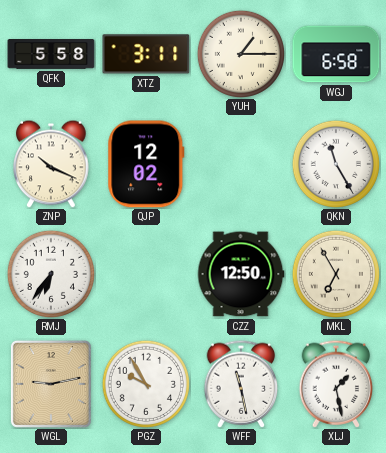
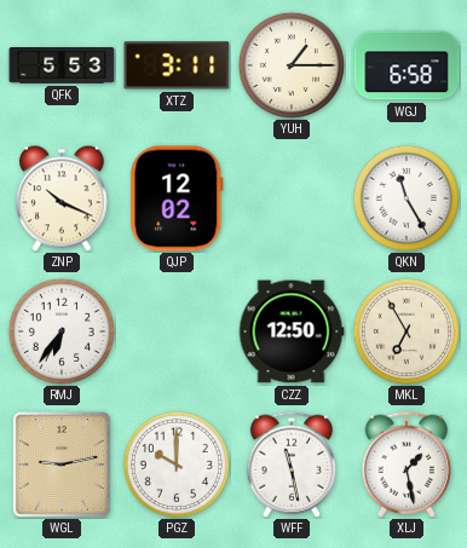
QFK: 5:58 -> 5:53 (62, 65)
PGZ: 9:55 -> 10:00 (177, 465)
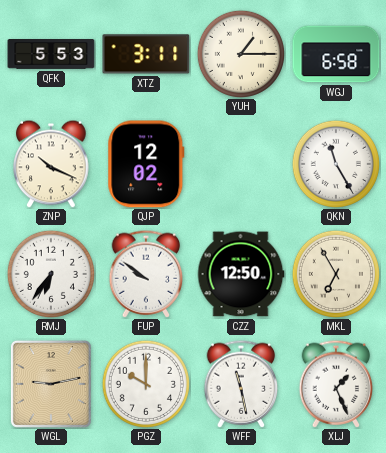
FUP: none -> 9:51 (146, 274)
XLJ: 1:28 -> 1:26 (336, 384)
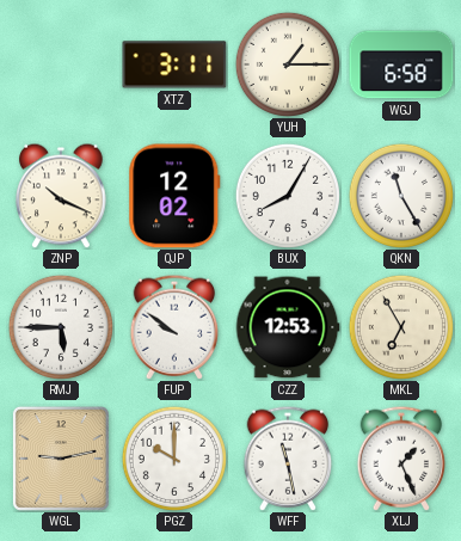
QFK: 5:53 -> none (51, 54)
BUX: none -> 8:05 (288, 196)
RMJ: 6:36 -> 5:45 (61, 327)
CZZ: 12:50 -> 12:53 (288, 327)
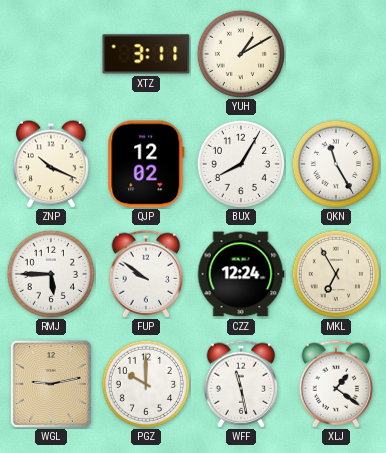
YUH: 1:15 -> 1:10 (241, 54)
WGJ: 6:58 -> none (401, 64)
CZZ: 12:53 -> 12:24 (241, 274)
XLJ: 1:26 -> 1:21 (336, 384)
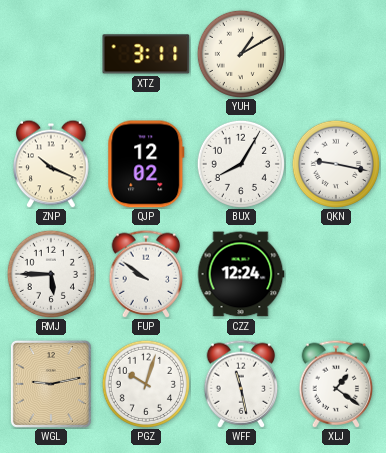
QKN: 11:25 -> 9:17 (336, 164)
MKL: 6:55 -> none (336, 274)
PGZ: 10:00 -> 10:03 (146, 384)
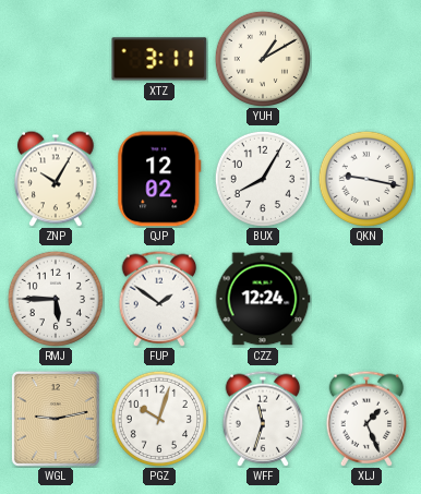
ZNP: 10:19 -> 10:05 (56, 179)
FUP: 9:51 -> 1:51 (159, 299)
WFF: 11:28 -> 11:33 (263, 419)
XLJ: 1:21 -> 1:26 (366, 419)
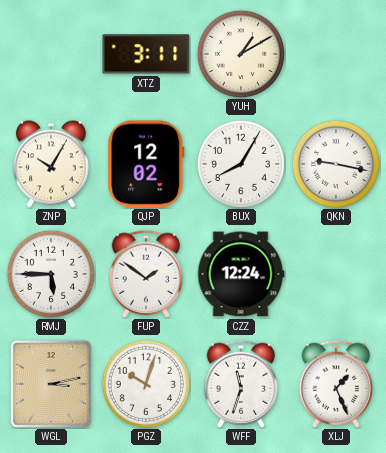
WGL: 9:13 -> 3:13 (51, 384)
